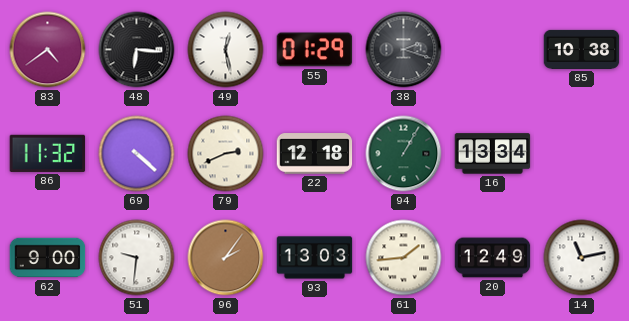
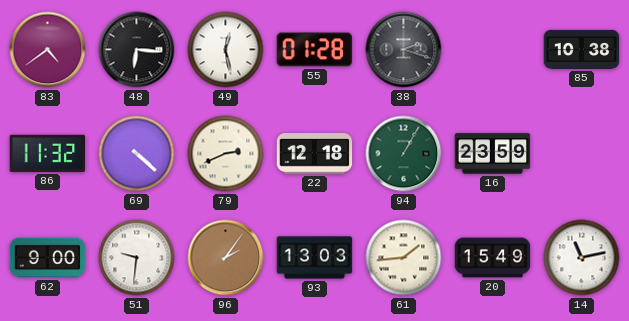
55: 01:29 -> 01:28 (315, 50)
16: 13:34 -> 23:59 (493, 154)
20: 12:49 -> 15:49 (493, 258)
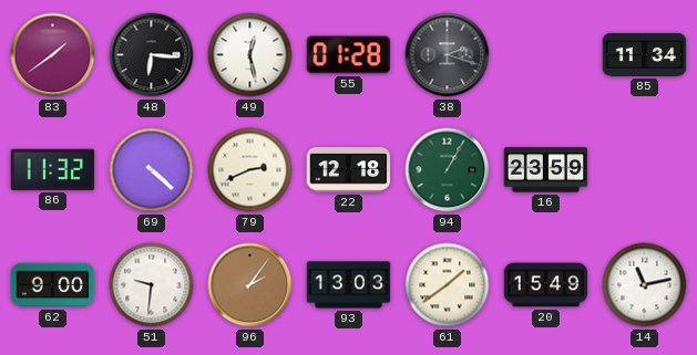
83: 4:39 -> 1:39 (53, 55)
85: 10:38 -> 11:34 (645, 54)
61: 1:44 -> 1:39 (448, 285)
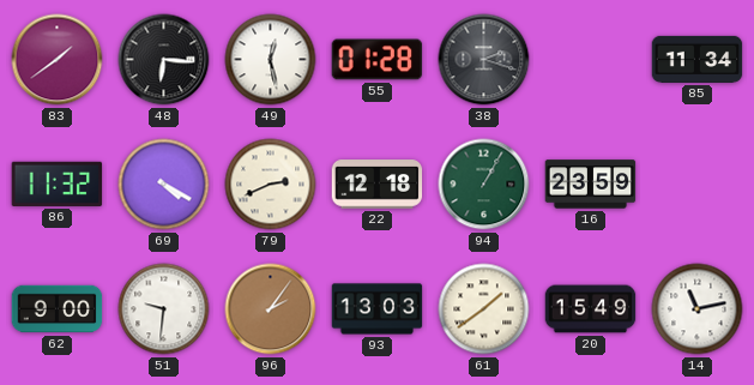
69: 4:22 -> 4:20 (164, 185)
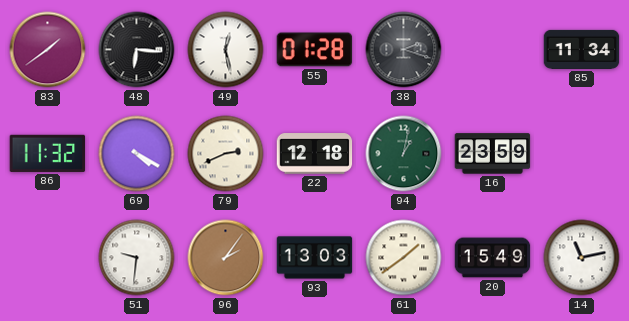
94: 1:05 -> 1:02 (404, 154)
62: 9:00 -> none (58, 309)
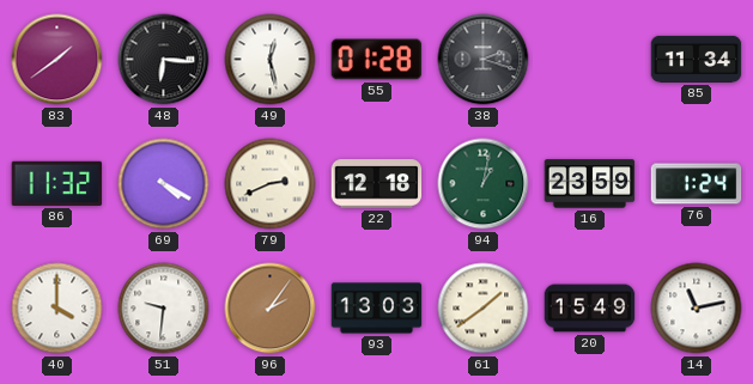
76: none -> 1:24 (697, 184)
40: none -> 4:00 (57, 309)
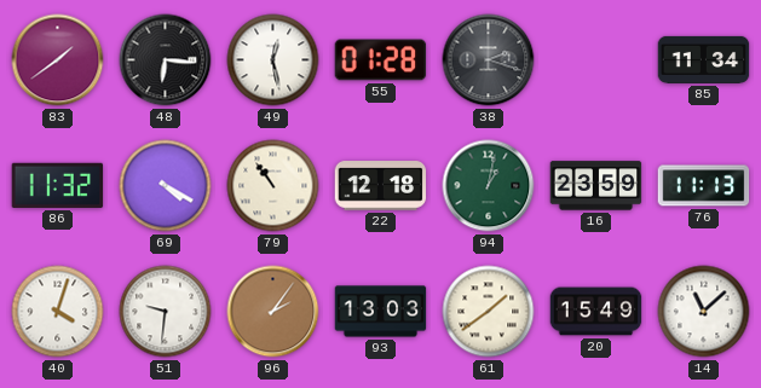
79: 2:41 -> 10:54 (273, 186)
76: 1:24 -> 11:13 (704, 186)
40: 4:00 -> 4:03 (58, 312)
14: 11:13 -> 11:08 (704, 312)
